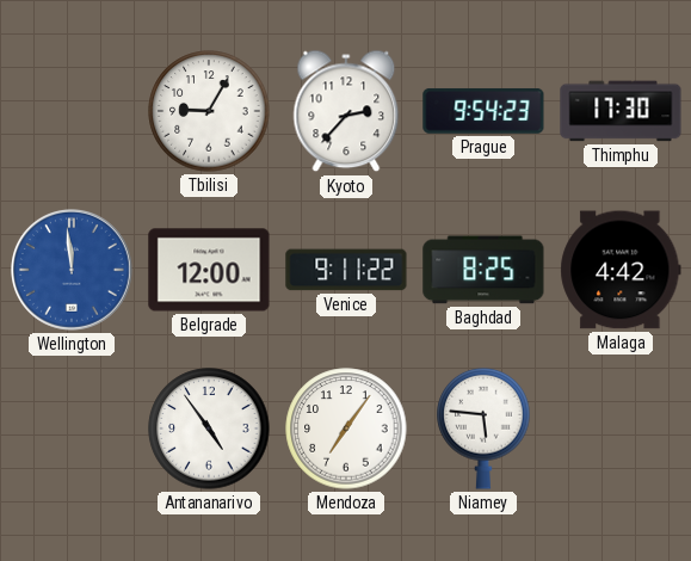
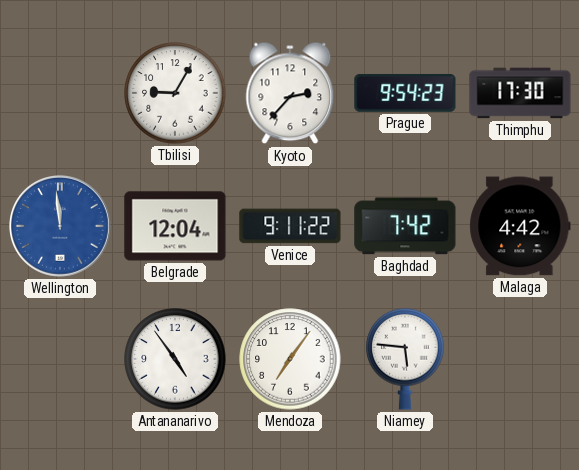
Belgrade: 12:00 -> 12:04 (175, 226)
Baghdad: 8:25 -> 7:42 (405, 226)
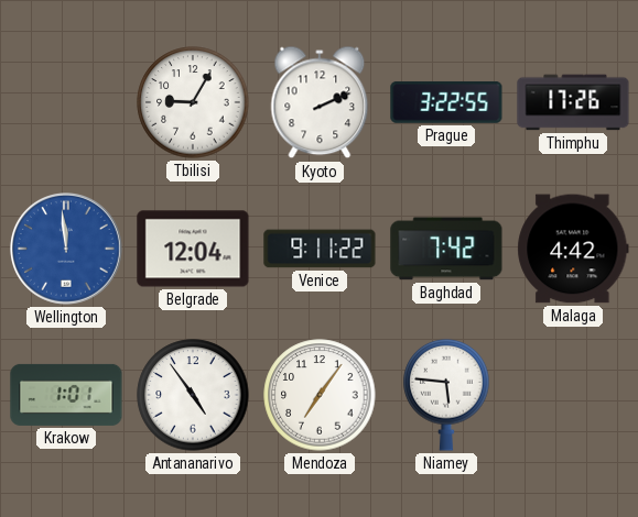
Kyoto: 2:37 -> 2:11 (320, 102)
Prague: 9:54 -> 3:22 (446, 102)
Thimphu: 17:30 -> 17:26 (573, 102)
Krakow: none -> 1:01 (66, 395)
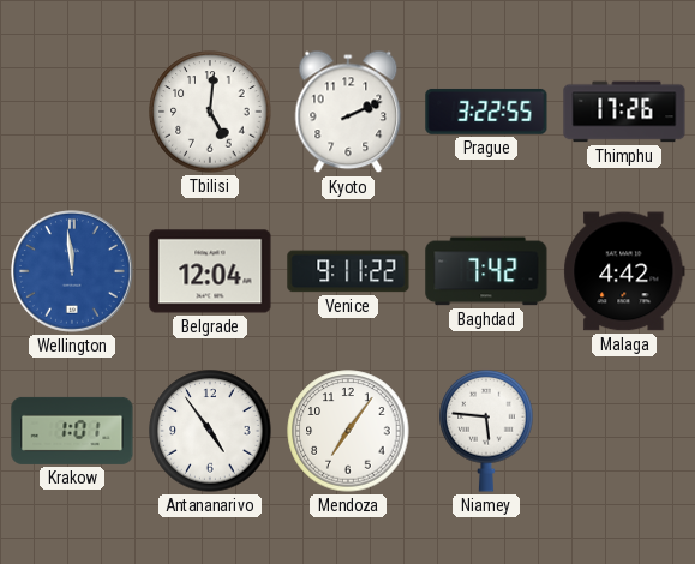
Tbilisi: 9:05 -> 5:01 (210, 112)
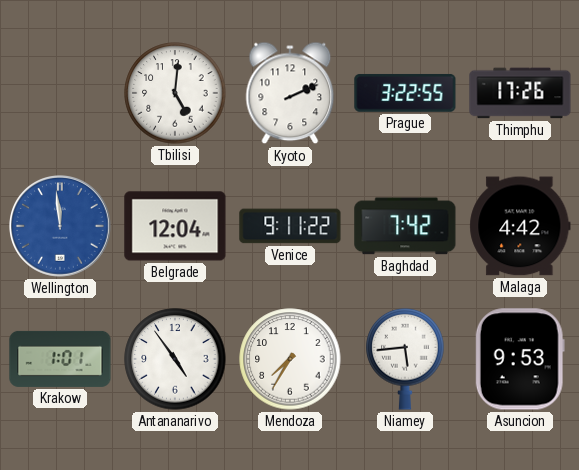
Mendoza: 7:06 -> 7:35 (290, 359)
Niamey: 5:46 -> 5:44 (405, 359)
Asuncion: none -> 9:53 (520, 359)
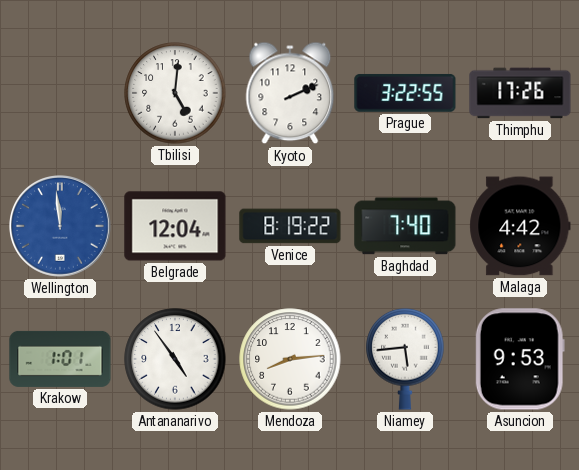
Venice: 9:11 -> 8:19 (290, 226)
Baghdad: 7:42 -> 7:40 (405, 226)
Mendoza: 7:35 -> 8:14 (290, 359)
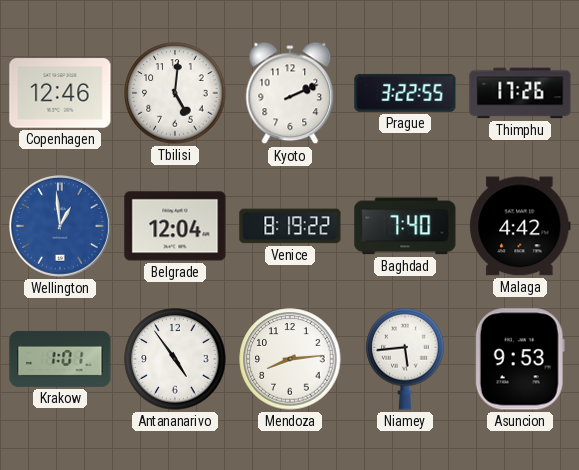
Copenhagen: none -> 12:46 (60, 93)
Wellington: 11:59 -> 12:59 (61, 227)
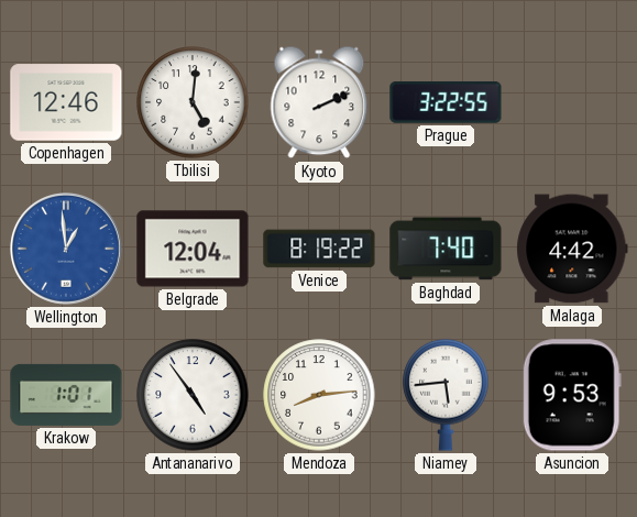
Thimphu: 17:26 -> none (520, 93)
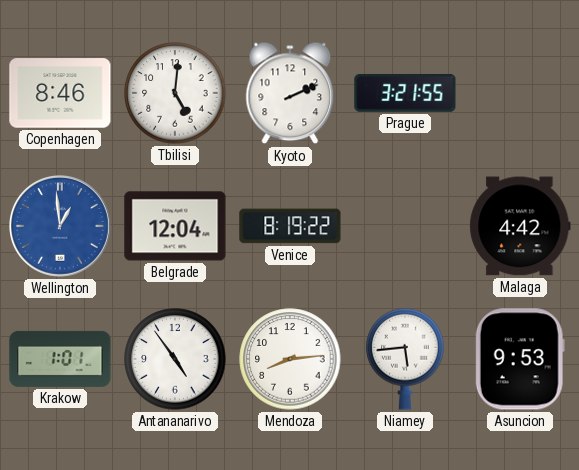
Copenhagen: 12:46 -> 8:46 (60, 93)
Prague: 3:22 -> 3:21 (405, 93)
Baghdad: 7:40 -> none (446, 249)
